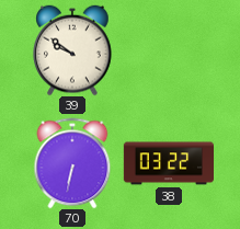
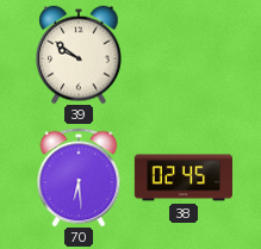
70: 6:32 -> 6:29 (79, 178)
38: 03:22 -> 02:45 (182, 178)
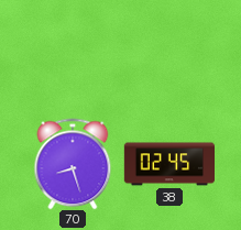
39: 9:51 -> none (79, 55)
70: 6:29 -> 8:27 (73, 164)
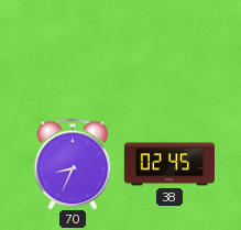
70: 8:27 -> 8:34 (73, 164)
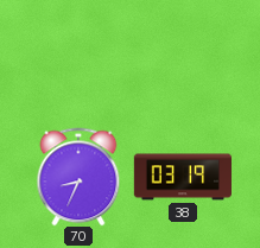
38: 02:45 -> 03:19 (182, 177)
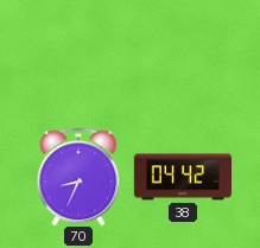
38: 03:19 -> 04:42 (182, 177)
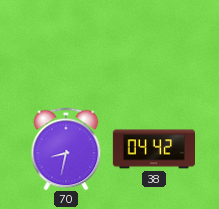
70: 8:34 -> 8:32 (66, 149)
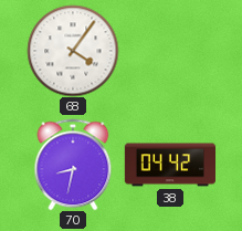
68: none -> 4:06 (73, 51)
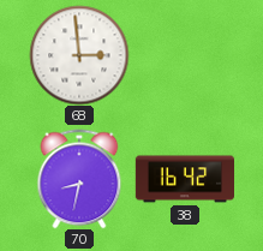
68: 4:06 -> 2:59 (79, 55)
38: 04:42 -> 16:42 (184, 179)
